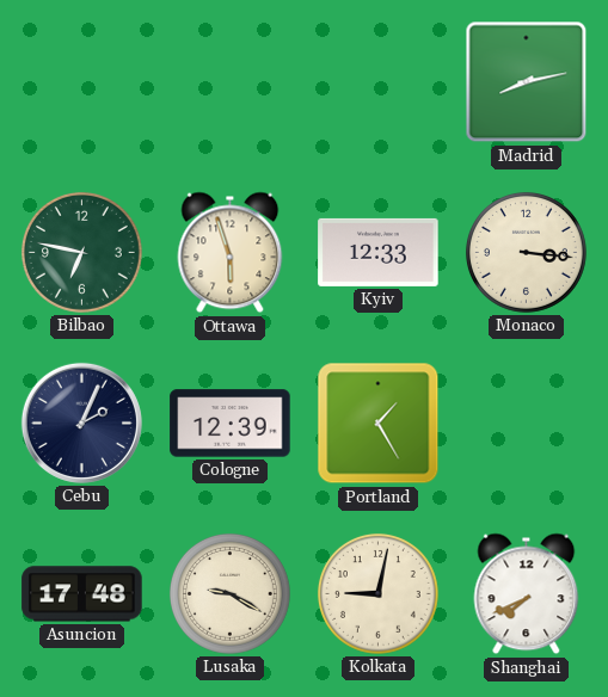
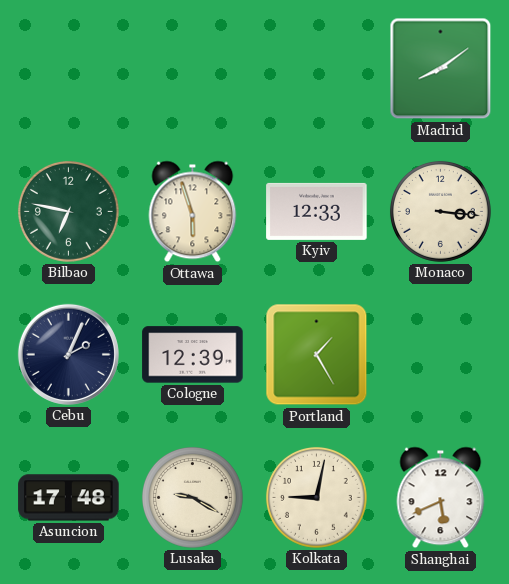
Madrid: 8:13 -> 8:09 (441, 69)
Shanghai: 7:41 -> 5:41 (441, 498)
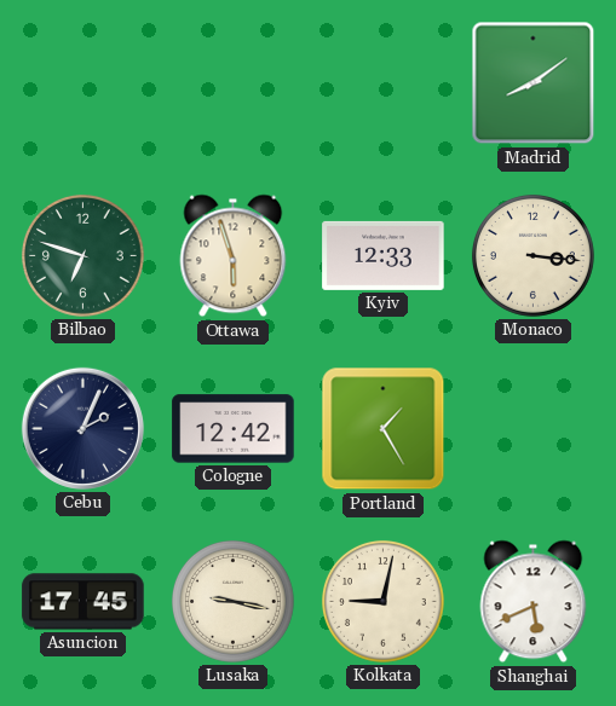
Bilbao: 6:47 -> 6:48 (82, 255)
Cologne: 12:39 -> 12:42 (234, 429)
Asuncion: 17:48 -> 17:45 (84, 602)
Lusaka: 9:20 -> 9:17 (232, 601)
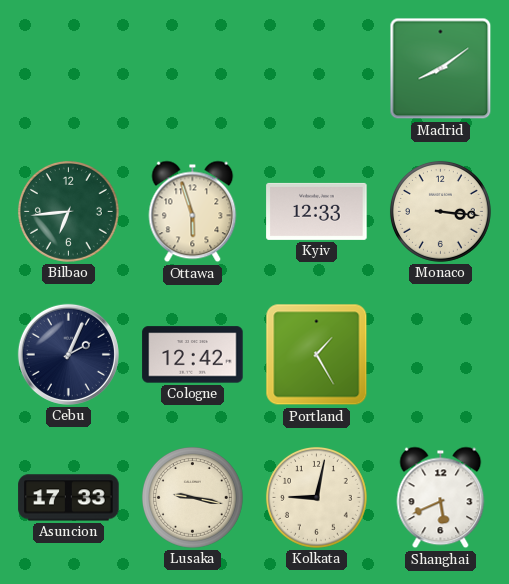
Bilbao: 6:48 -> 6:44 (68, 211)
Asuncion: 17:45 -> 17:33 (69, 498)
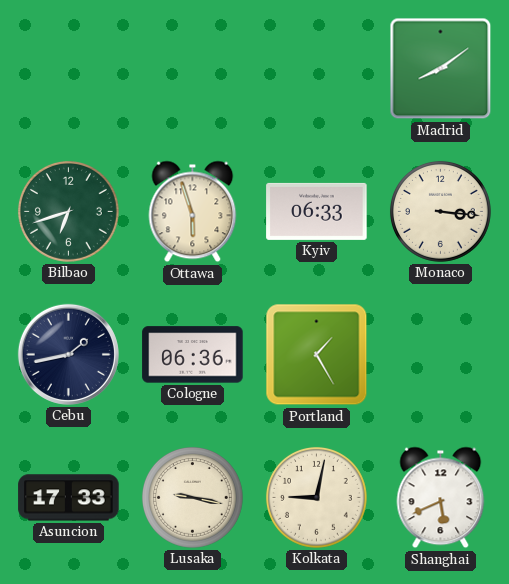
Bilbao: 6:44 -> 6:42 (68, 211)
Kyiv: 12:33 -> 06:33 (317, 211)
Cebu: 2:04 -> 1:43 (68, 354)
Cologne: 12:42 -> 06:36 (193, 355)
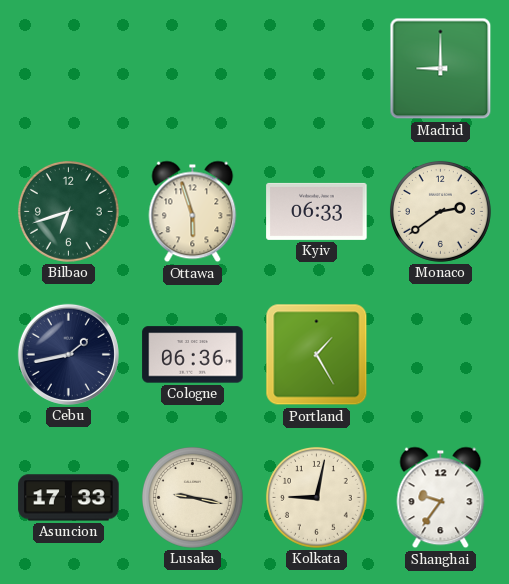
Madrid: 8:09 -> 9:00 (441, 69)
Monaco: 3:16 -> 2:39 (440, 211)
Shanghai: 5:41 -> 9:36 (441, 498)
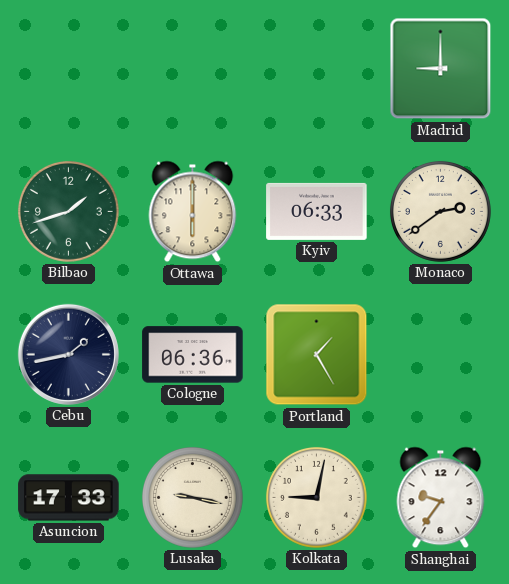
Bilbao: 6:42 -> 1:42 (68, 211)
Ottawa: 5:57 -> 6:00 (193, 212)
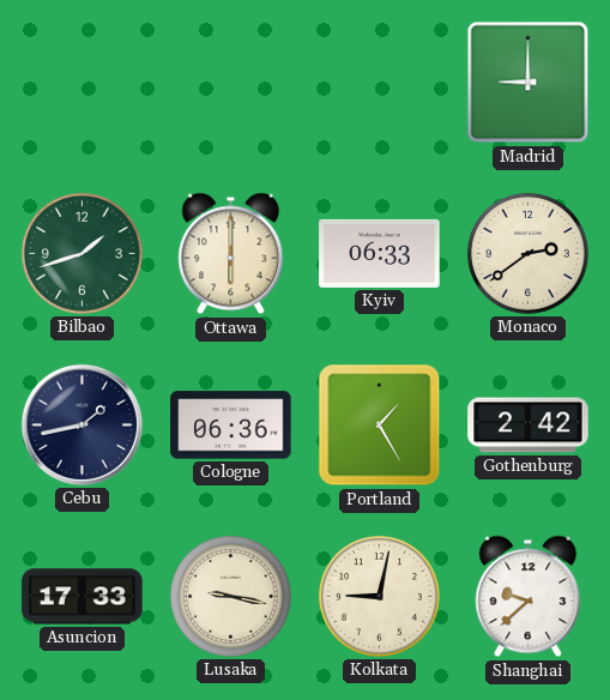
Gothenburg: none -> 2:42 (529, 426)
Shanghai: 9:36 -> 9:38 (529, 597)
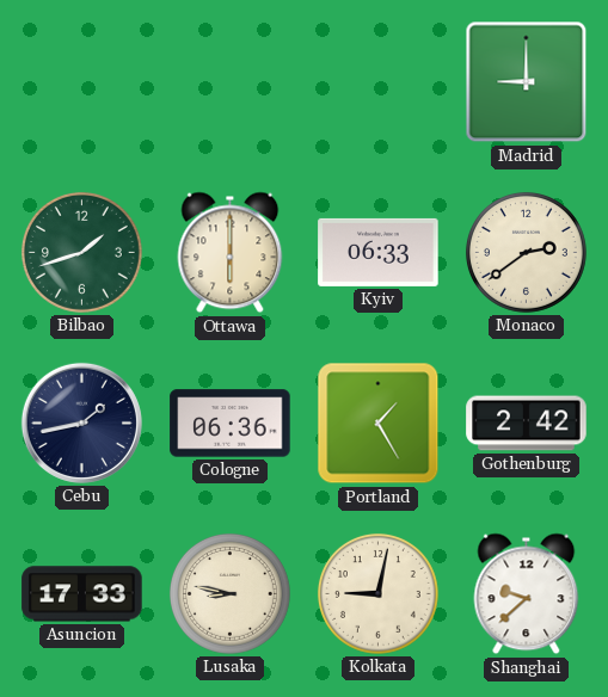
Lusaka: 9:17 -> 8:47 (229, 593)
